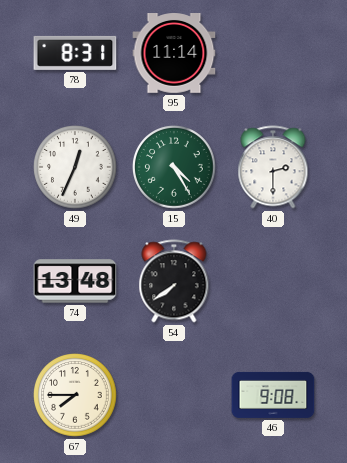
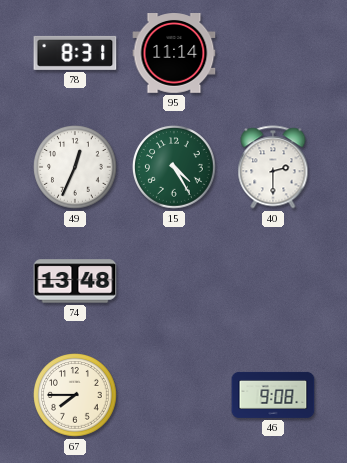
54: 7:39 -> none (174, 281)
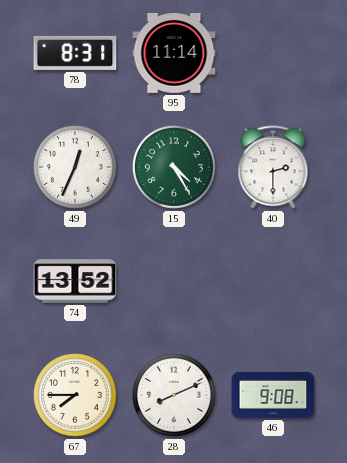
74: 13:48 -> 13:52 (75, 281)
28: none -> 8:11 (175, 396)
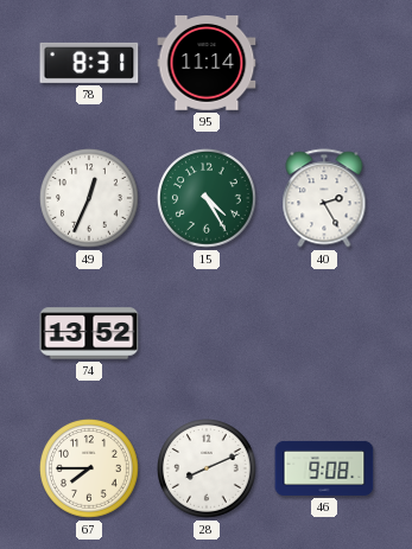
40: 2:30 -> 2:25 (324, 198)
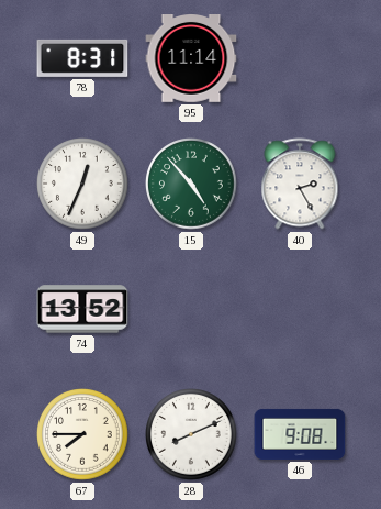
15: 4:25 -> 4:53 (192, 185)
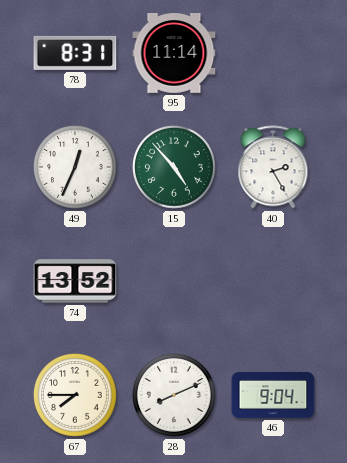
46: 9:08 -> 9:04 (273, 395)
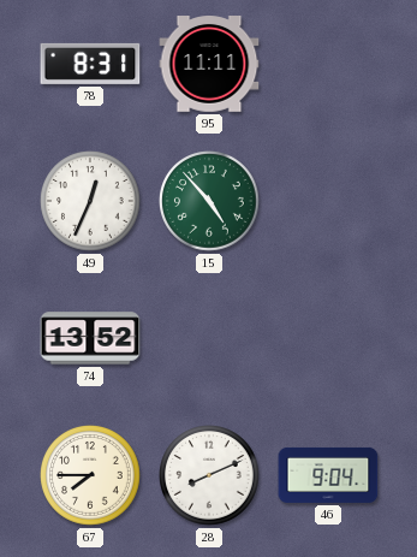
95: 11:14 -> 11:11 (209, 65)
40: 2:25 -> none (273, 167)
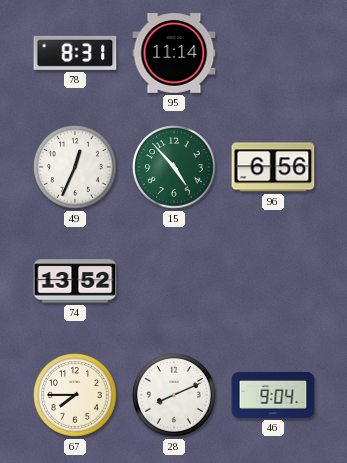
95: 11:11 -> 11:14 (174, 54)
96: none -> 6:56 (273, 167)
